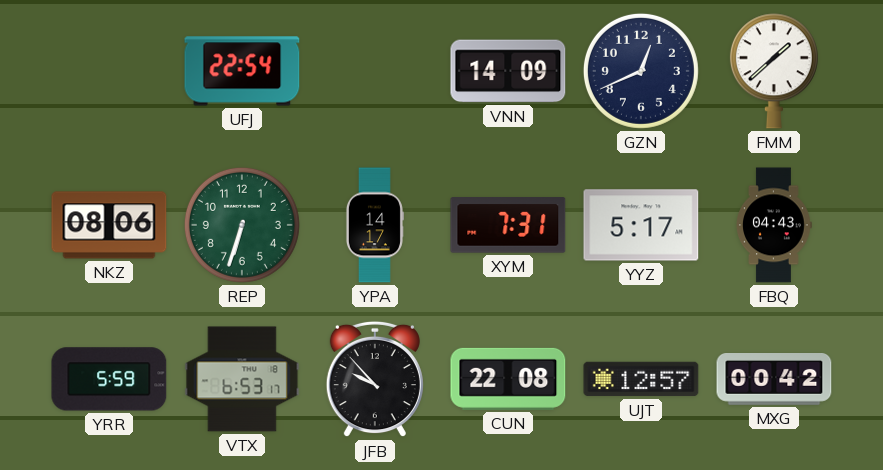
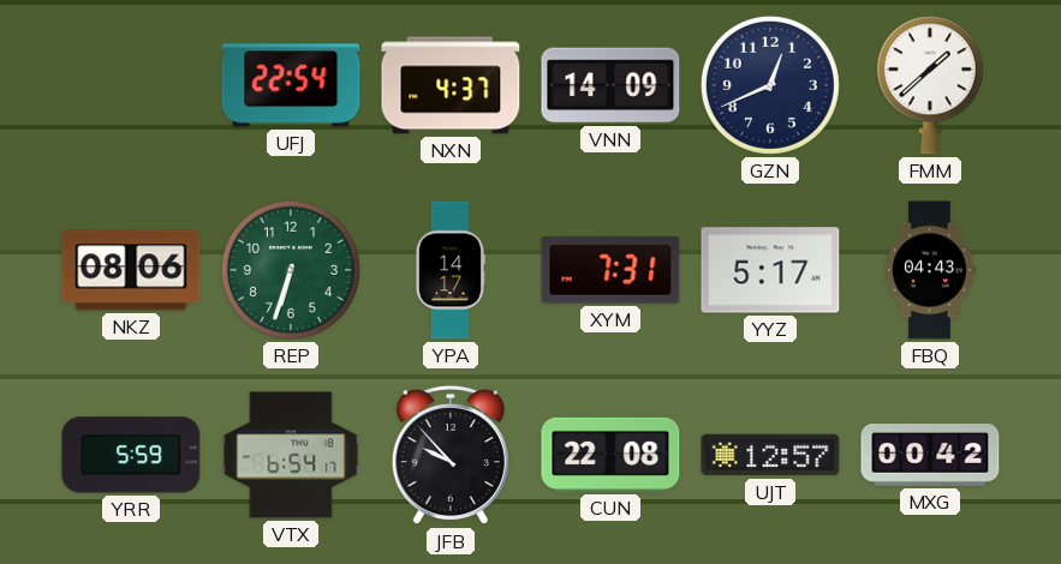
NXN: none -> 4:37 (451, 85)
VTX: 6:53 -> 6:54 (291, 455)
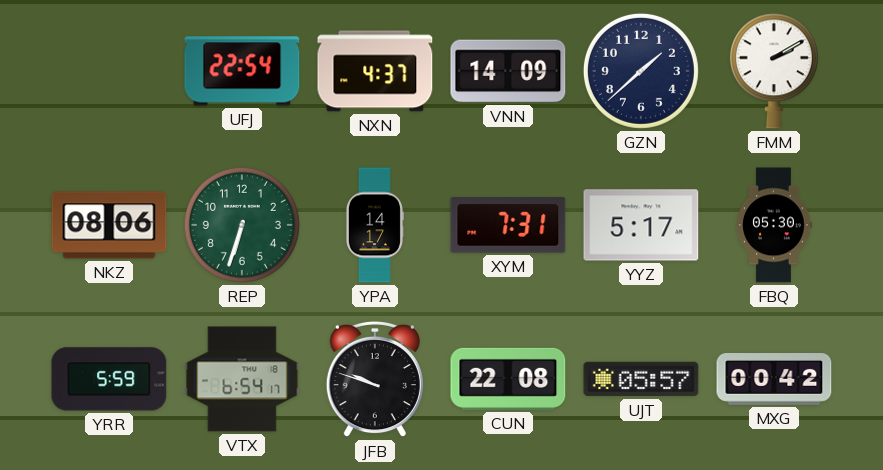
GZN: 12:41 -> 1:38 (641, 71)
FMM: 1:38 -> 2:10 (774, 71)
FBQ: 04:43 -> 05:30 (774, 225)
JFB: 9:53 -> 9:48 (375, 379)
UJT: 12:57 -> 05:57 (641, 379)
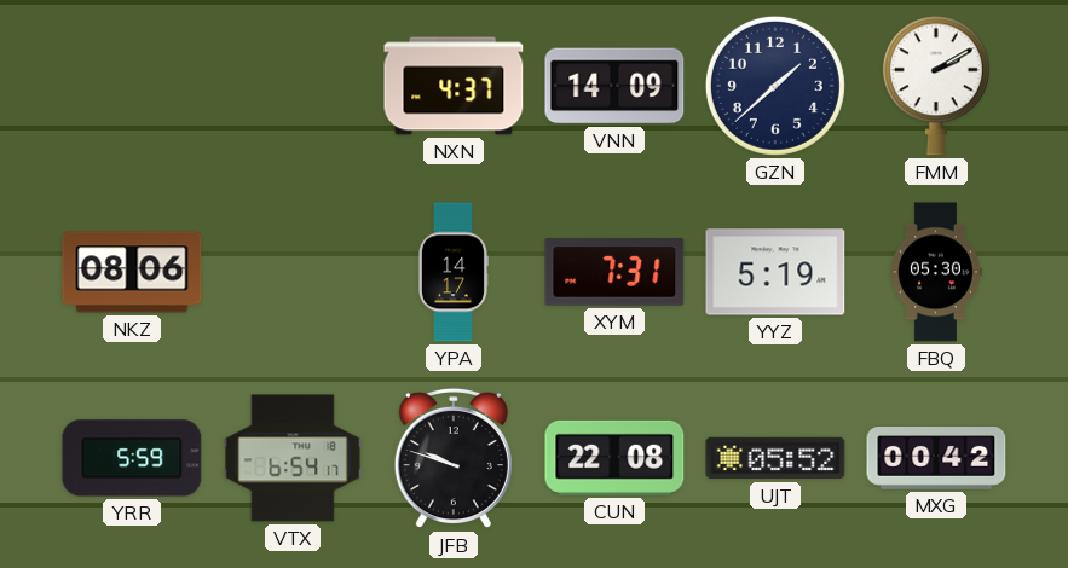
UFJ: 22:54 -> none (242, 71)
REP: 6:33 -> none (242, 225)
YYZ: 5:17 -> 5:19 (775, 272)
UJT: 05:57 -> 05:52 (775, 458)
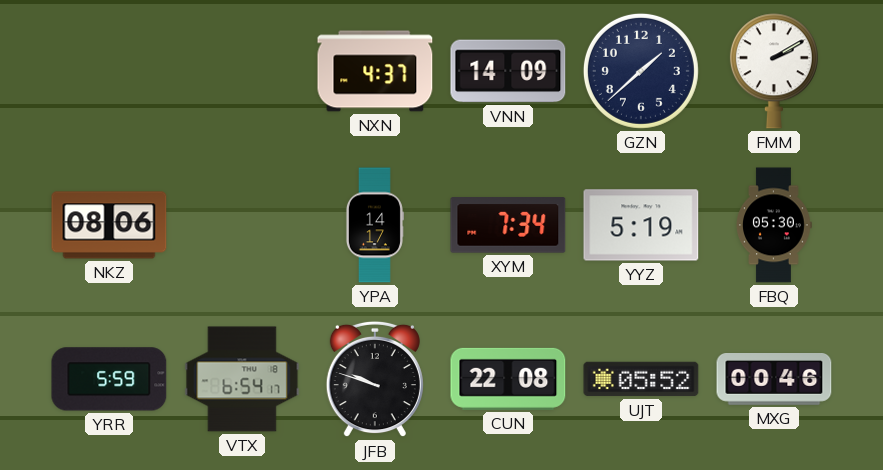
XYM: 7:31 -> 7:34 (508, 225)
MXG: 00:42 -> 00:46 (774, 380)
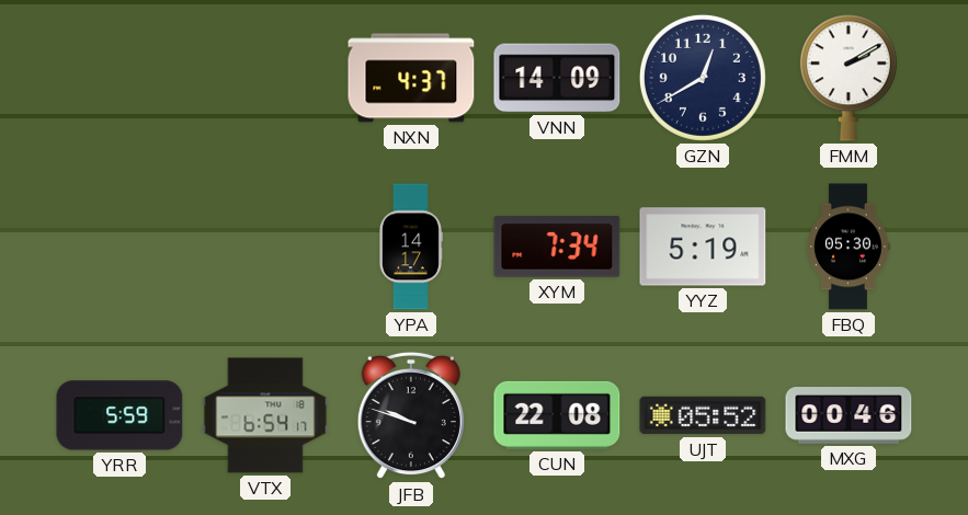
GZN: 1:38 -> 12:40 (703, 78)
NKZ: 08:06 -> none (109, 225)
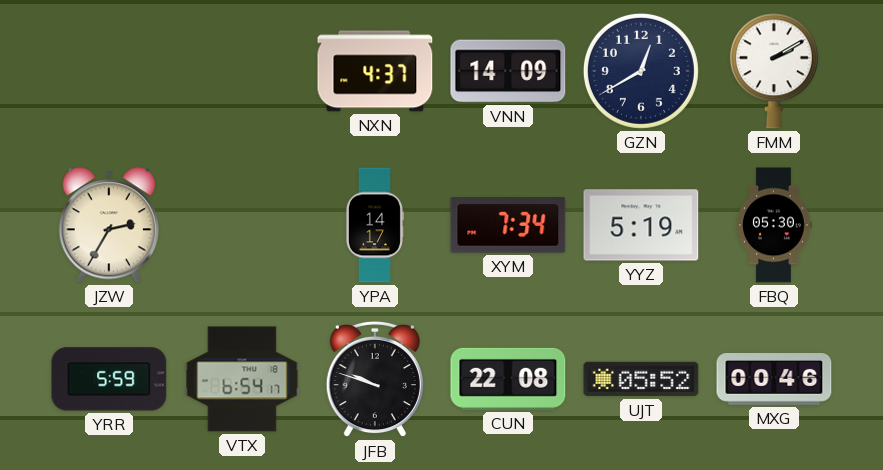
JZW: none -> 2:35 (109, 225)
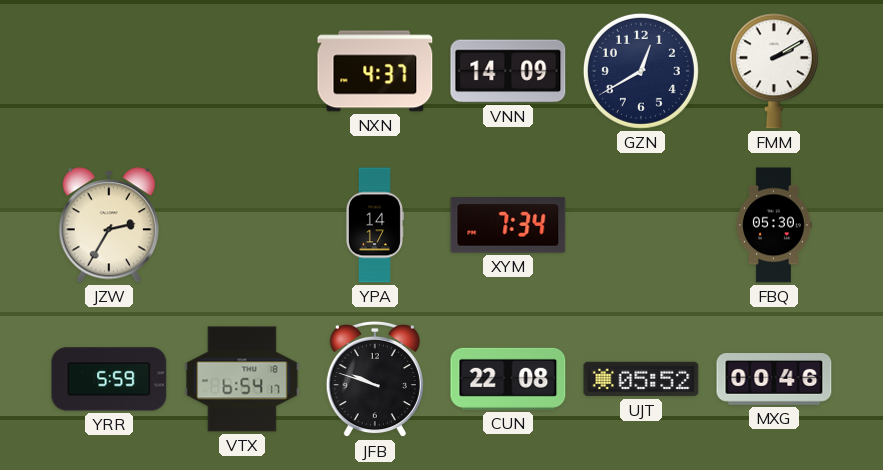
YYZ: 5:19 -> none (641, 225)
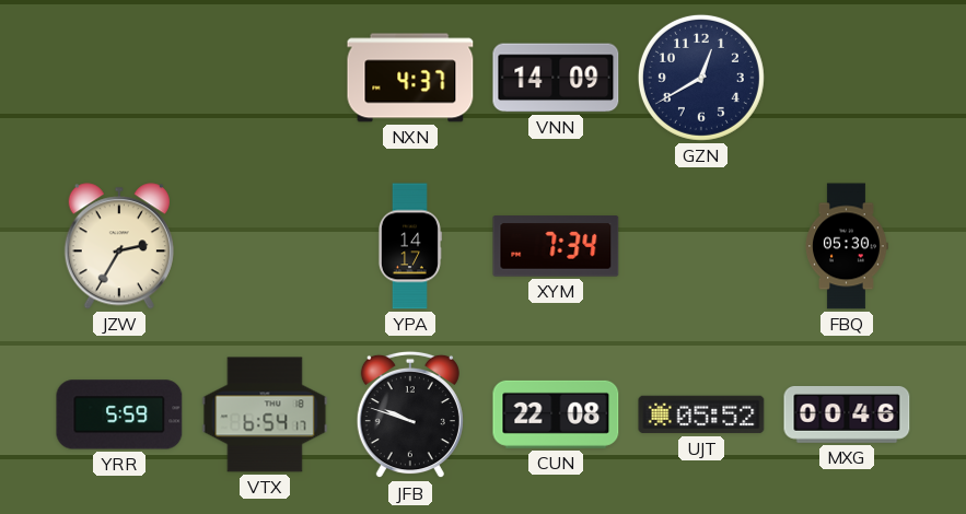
FMM: 2:10 -> none (774, 71)
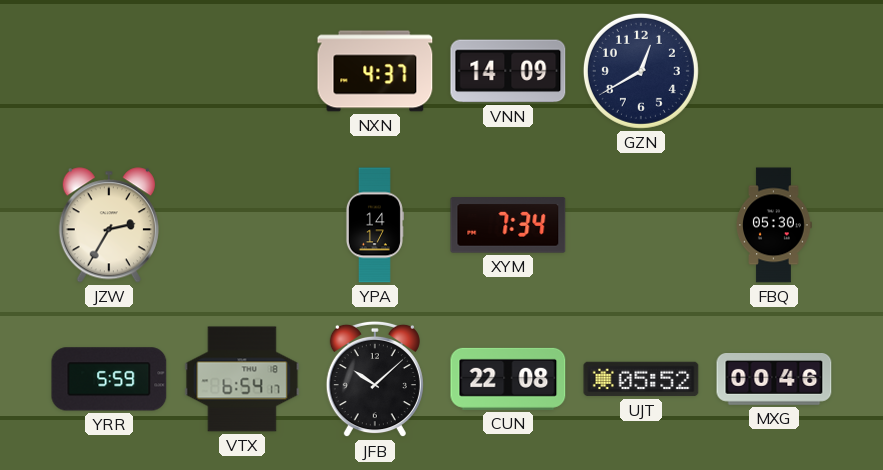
JFB: 9:48 -> 10:08 (375, 379)
